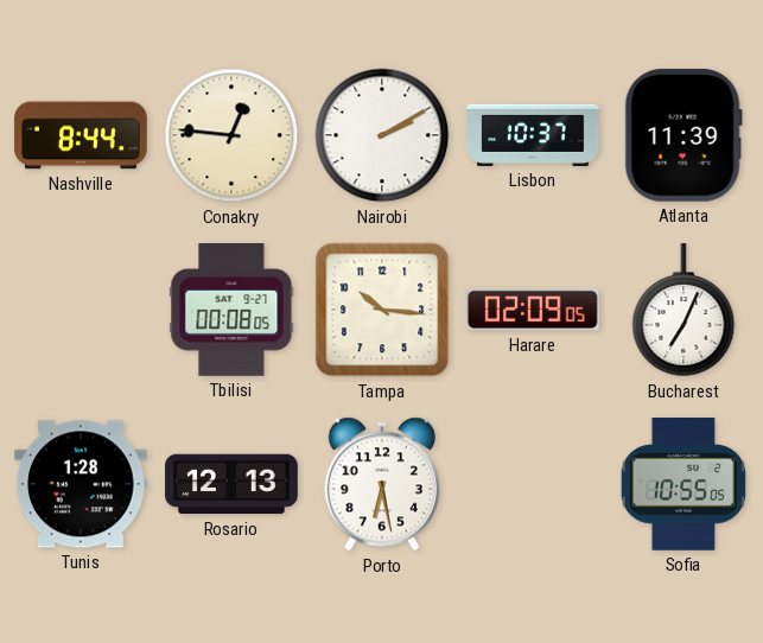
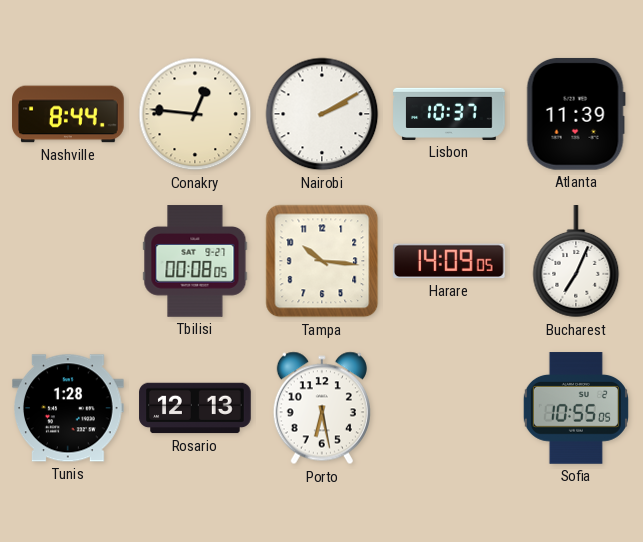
Harare: 02:09 -> 14:09 (450, 261)
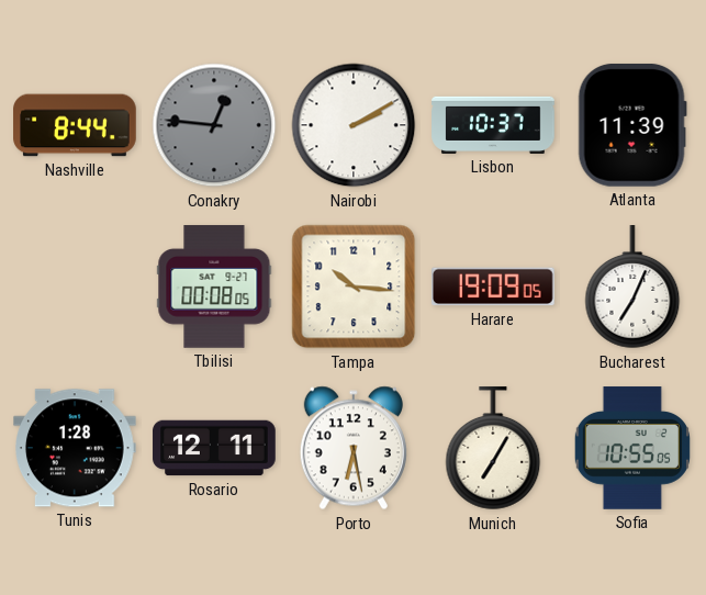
Conakry dial: cream -> grey (214, 125)
Harare: 14:09 -> 19:09 (494, 287)
Rosario: 12:13 -> 12:11 (214, 448)
Munich: none -> 7:05 (493, 449)
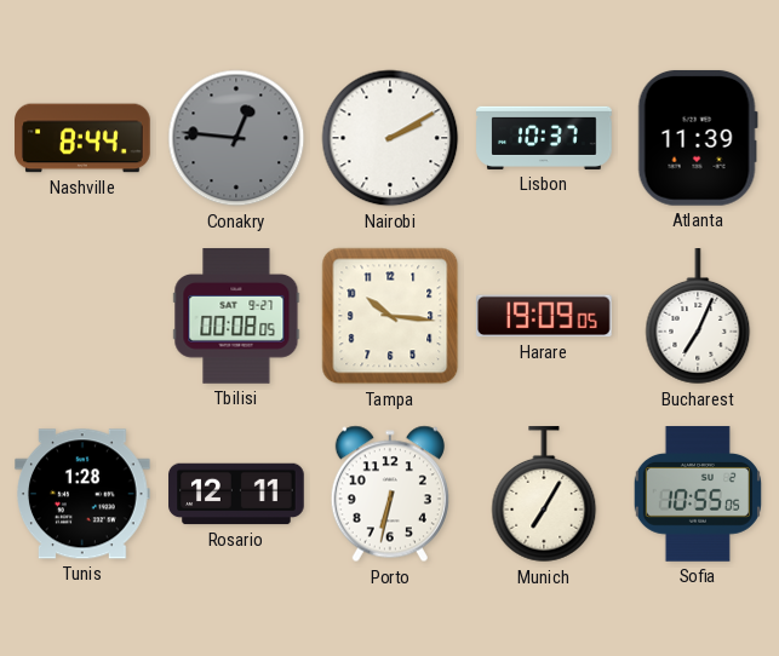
Porto: 6:28 -> 6:32 (390, 494)
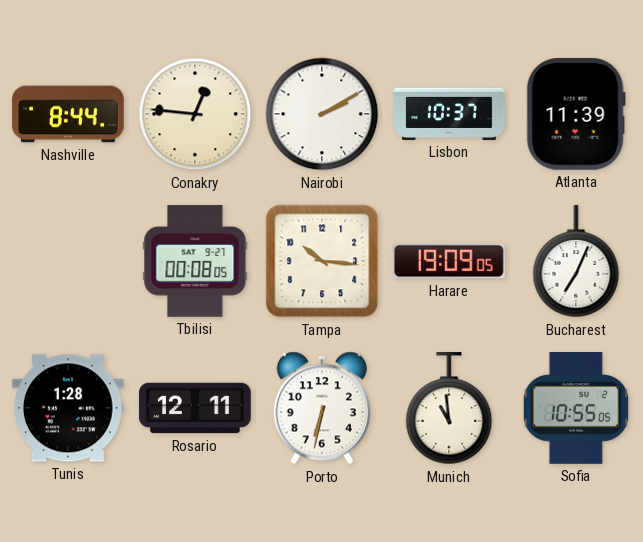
Conakry dial: grey -> cream (195, 114)
Munich: 7:05 -> 10:59 (449, 409)
